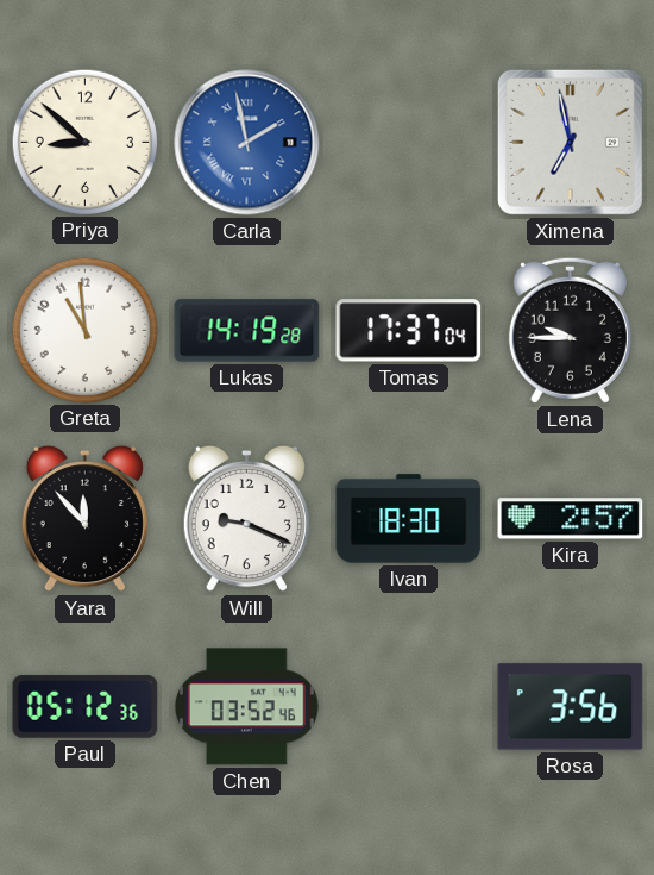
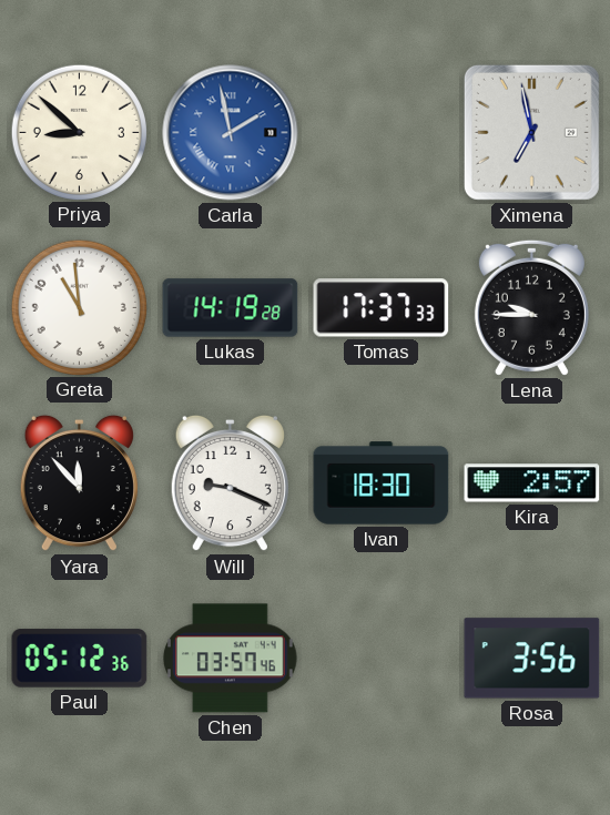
Tomas: 17:37:04 -> 17:37:33 (382, 308)
Chen: 03:52 -> 03:57 (231, 659)
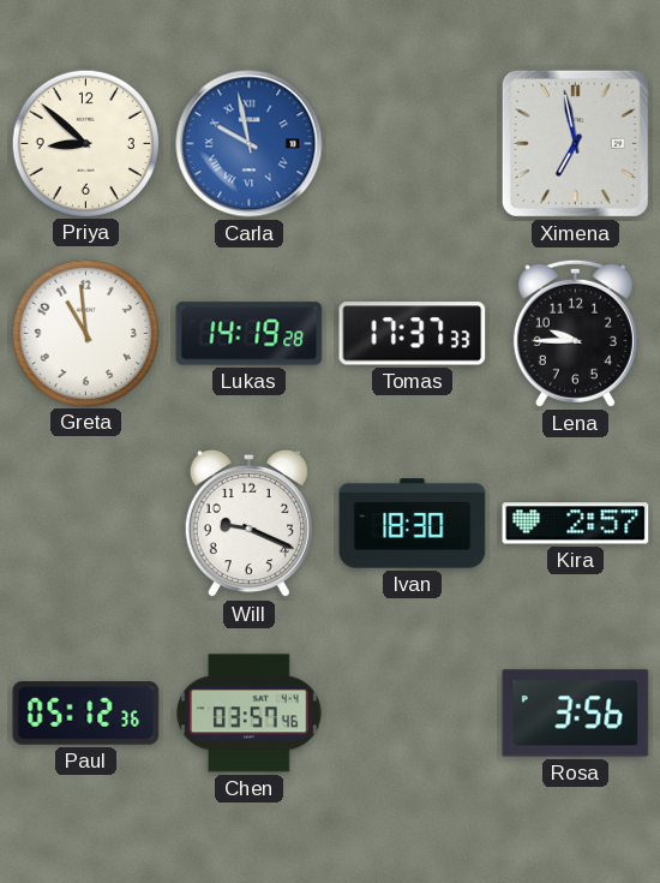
Carla: 1:58 -> 9:58 (250, 144)
Yara: 11:53 -> none (79, 483)
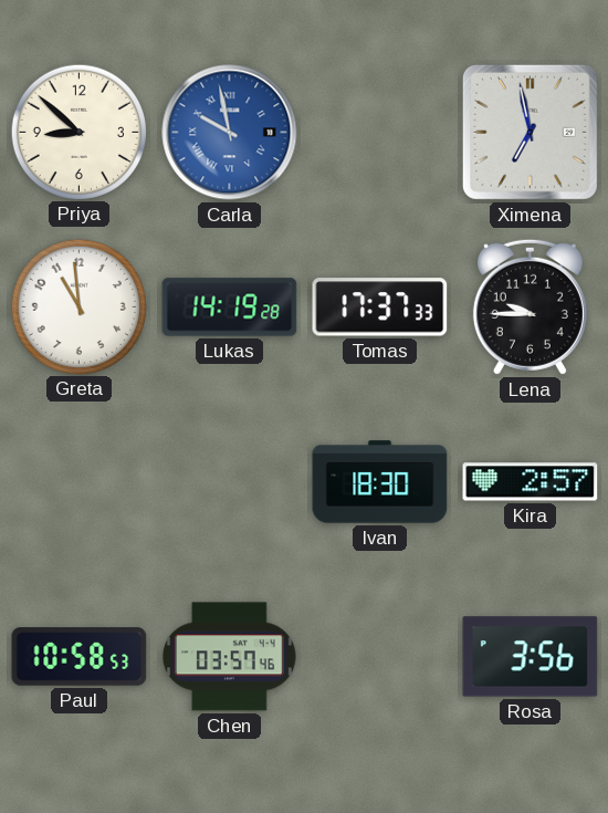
Will: 9:19 -> none (248, 524)
Paul: 05:12 -> 10:58 (80, 657)
